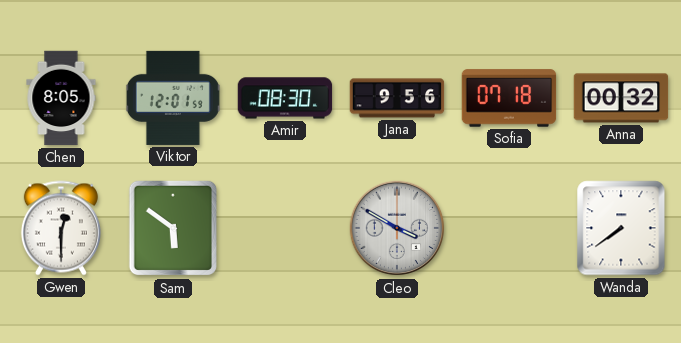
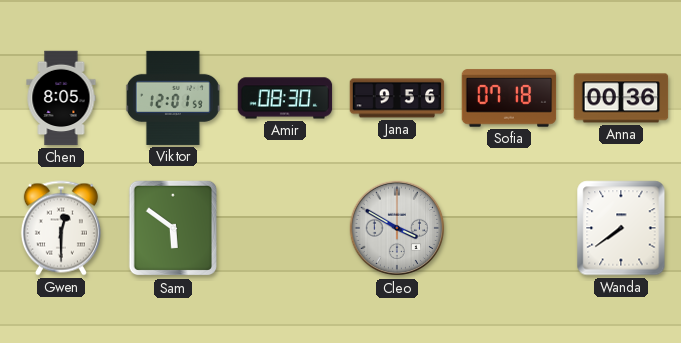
Anna: 00:32 -> 00:36 (621, 98)
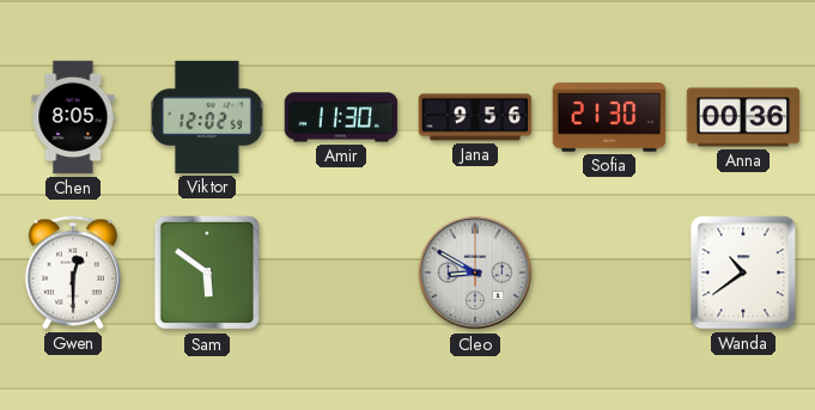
Viktor: 12:01 -> 12:02 (207, 117)
Amir: 08:30 -> 11:30 (341, 117)
Sofia: 07:18 -> 21:30 (609, 117)
Cleo: 3:50 -> 8:50 (475, 273)
Wanda: 7:39 -> 10:39 (743, 273)
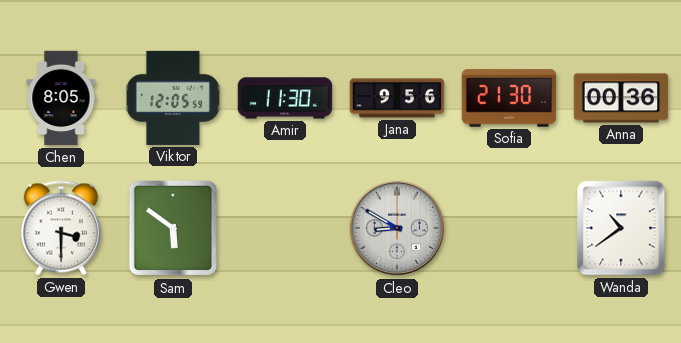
Viktor: 12:02 -> 12:05 (173, 98)
Gwen: 12:30 -> 3:30 (61, 228)
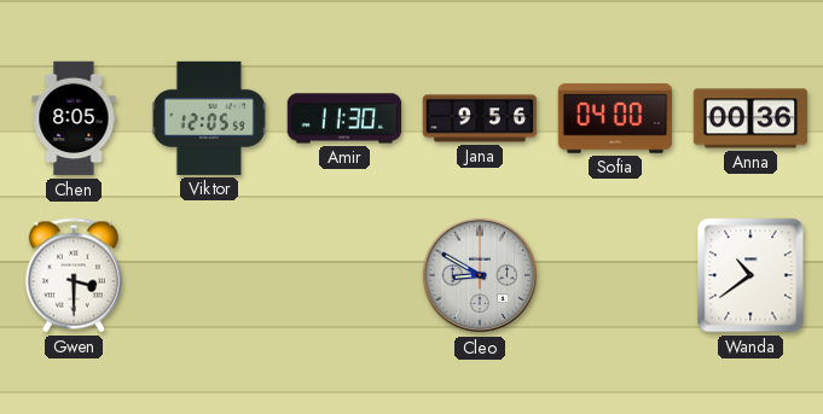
Sofia: 21:30 -> 04:00 (615, 118)
Sam: 5:51 -> none (172, 228)
